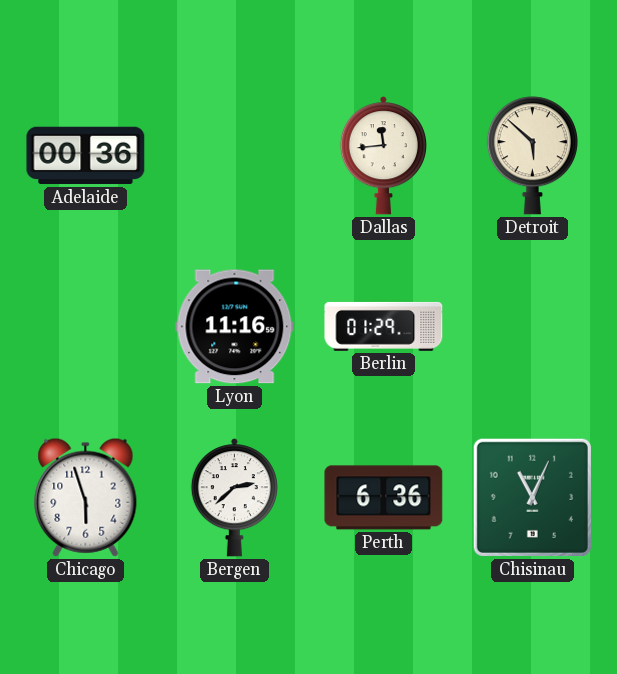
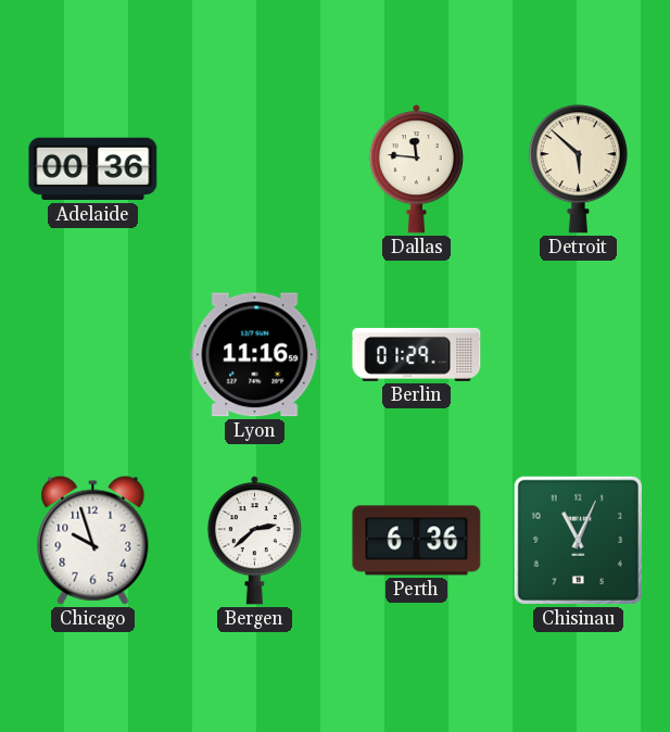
Dallas: 11:44 -> 11:46 (416, 169)
Chicago: 5:57 -> 9:57 (93, 540)
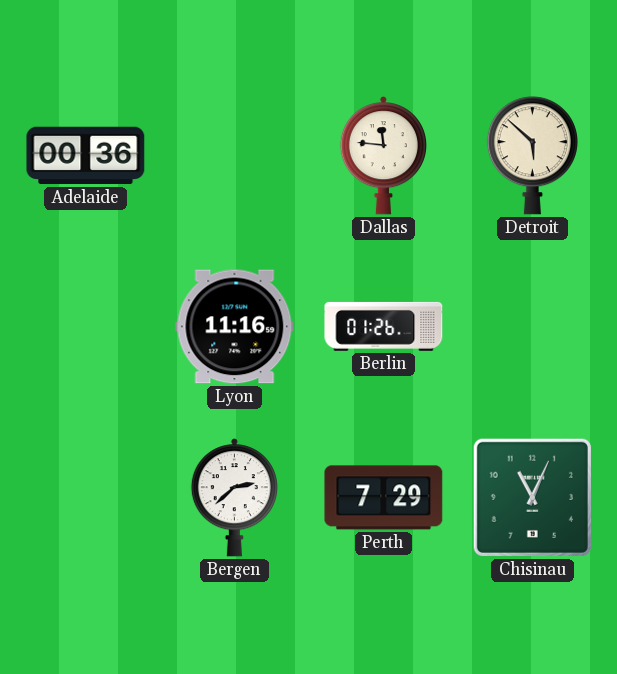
Berlin: 01:29 -> 01:26 (384, 326)
Chicago: 9:57 -> none (93, 540)
Perth: 6:36 -> 7:29 (384, 498)
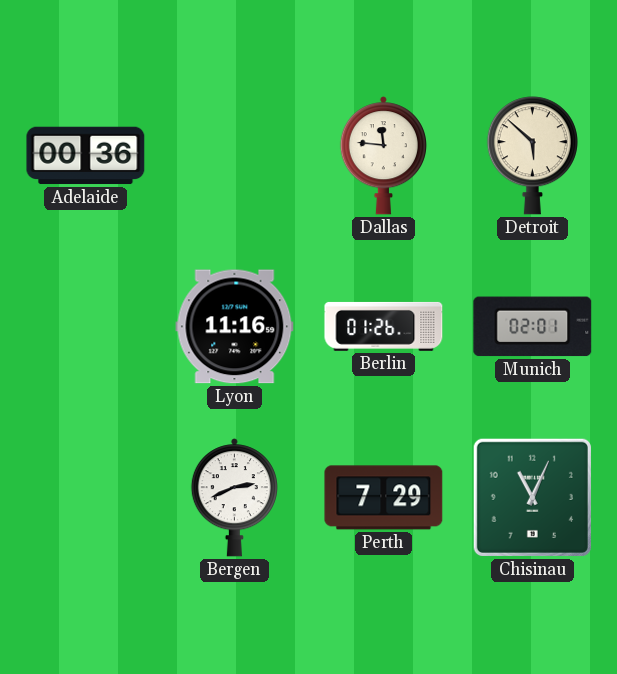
Munich: none -> 02:01 (533, 327)
Bergen: 2:38 -> 2:41 (234, 498)
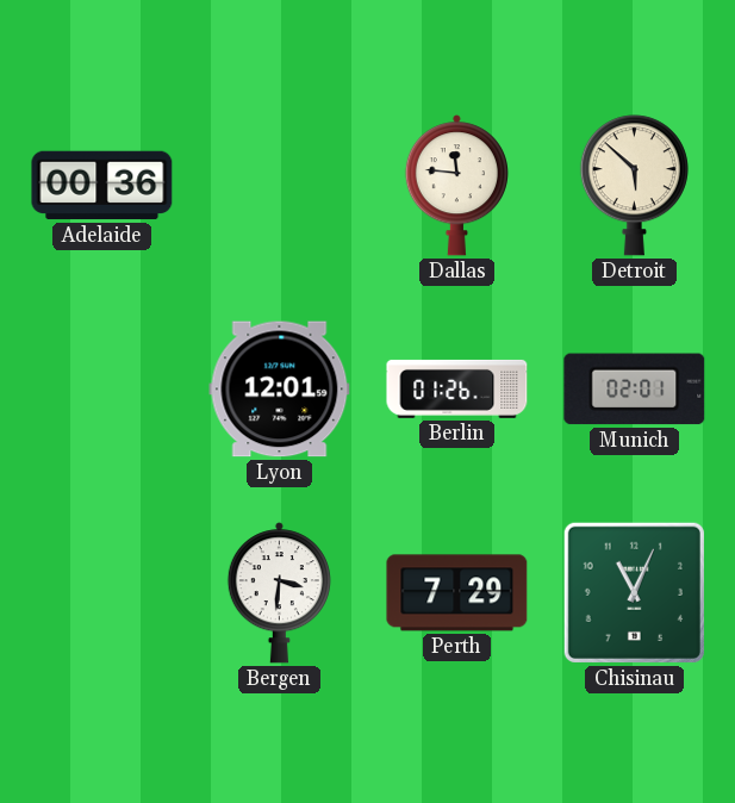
Lyon: 11:16 -> 12:01 (280, 390)
Bergen: 2:41 -> 3:31 (279, 593)
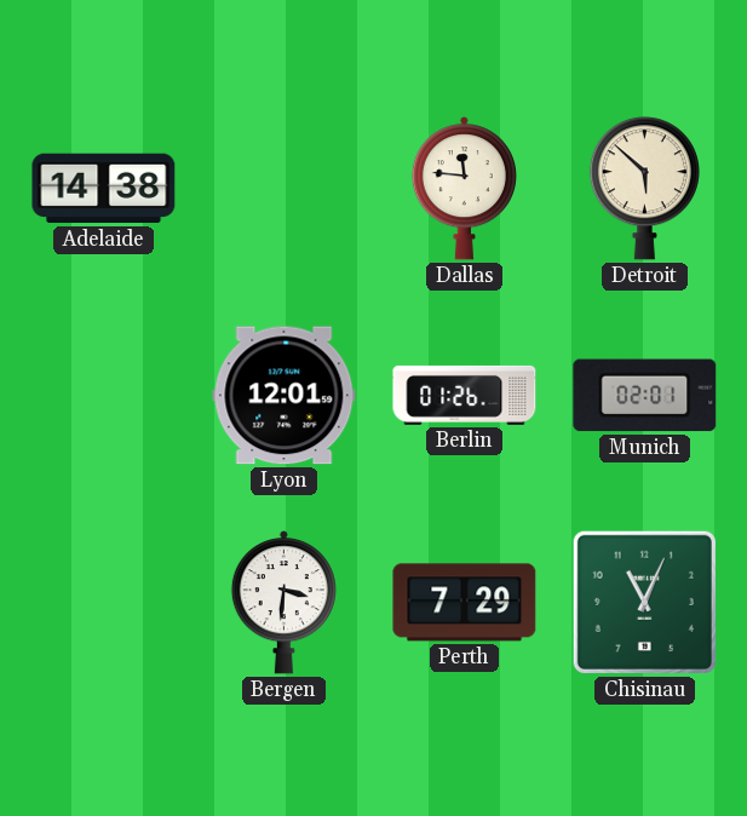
Adelaide: 00:36 -> 14:38 (104, 189)
